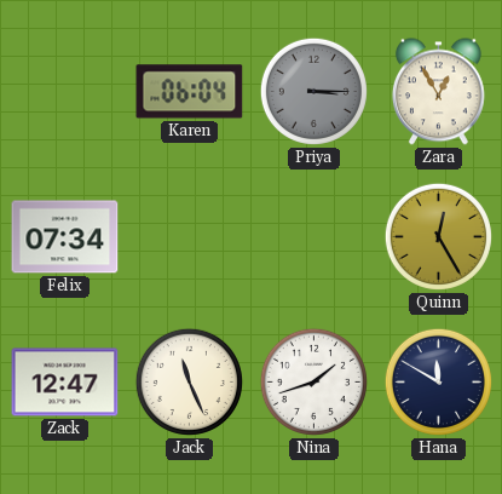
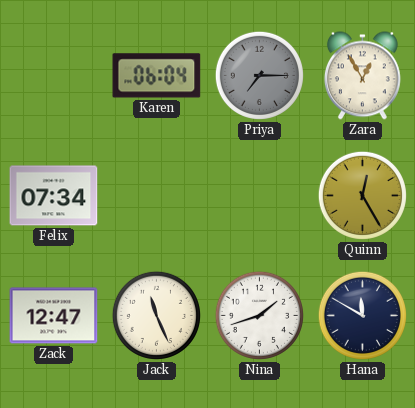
Priya: 3:15 -> 7:15 (259, 75)
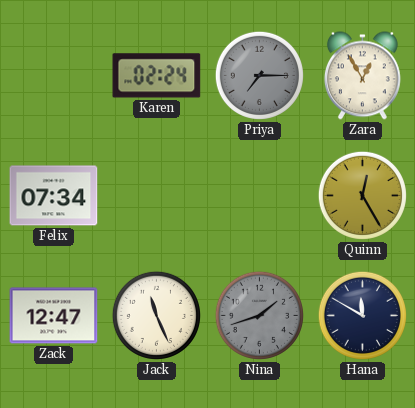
Karen: 06:04 -> 02:24 (157, 76)
Nina dial: white -> grey (259, 315)
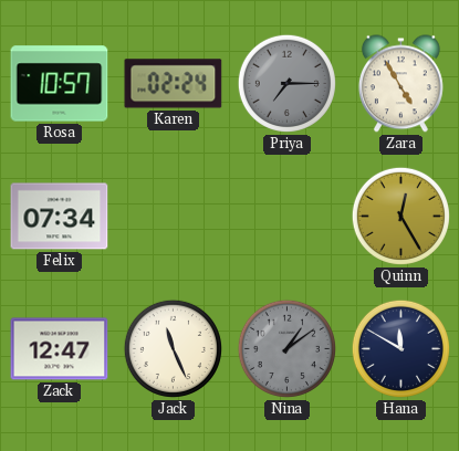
Rosa: none -> 10:57 (60, 84)
Zara: 12:55 -> 4:55 (400, 84)
Nina: 1:42 -> 1:09 (286, 348)
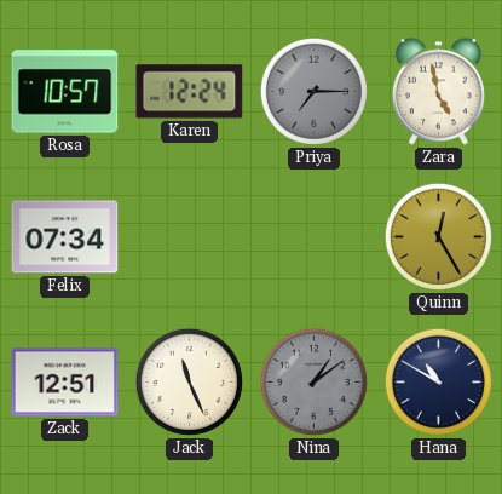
Karen: 02:24 -> 12:24 (190, 92)
Zara: 4:55 -> 4:58 (438, 92)
Zack: 12:47 -> 12:51 (65, 383)
Hana: 11:50 -> 10:50 (438, 381)
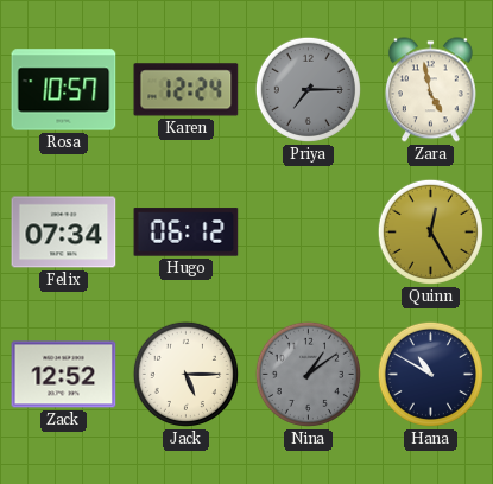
Hugo: none -> 06:12 (187, 233)
Zack: 12:51 -> 12:52 (64, 375)
Jack: 11:26 -> 5:15 (185, 374)
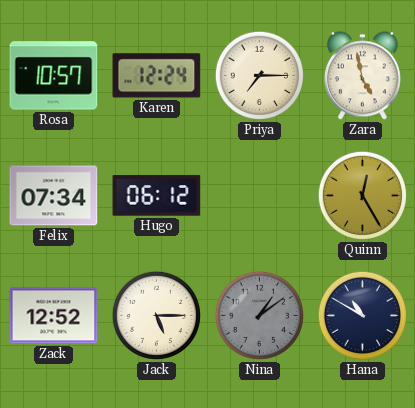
Priya dial: grey -> cream (259, 75)
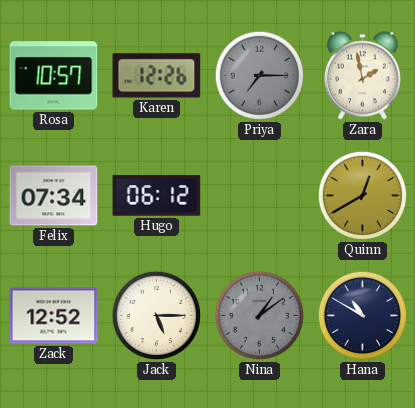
Karen: 12:24 -> 12:26 (157, 76)
Priya dial: cream -> grey (259, 75)
Zara: 4:58 -> 1:58 (362, 76)
Quinn: 12:25 -> 12:40 (362, 195)
